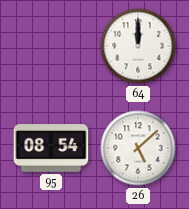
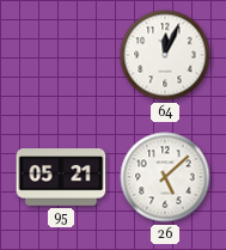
64: 12:00 -> 12:04 (165, 55)
95: 08:54 -> 05:21 (61, 177)
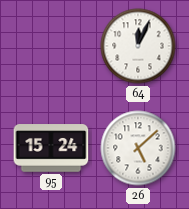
95: 05:21 -> 15:24 (51, 148)
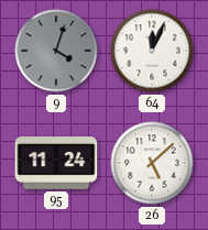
9: none -> 4:03 (56, 51)
95: 15:24 -> 11:24 (56, 163)
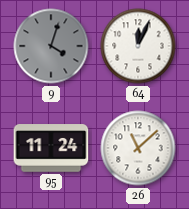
26: 5:08 -> 11:08 (138, 148)
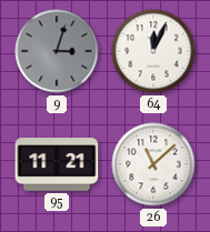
9: 4:03 -> 3:03 (57, 51)
95: 11:24 -> 11:21 (57, 164)
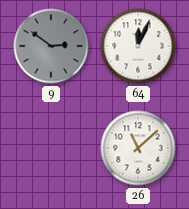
9: 3:03 -> 2:51 (51, 46)
95: 11:21 -> none (57, 164)
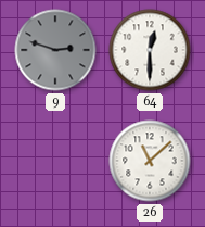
9: 2:51 -> 2:48 (55, 50)
64: 12:04 -> 12:30 (150, 50)
